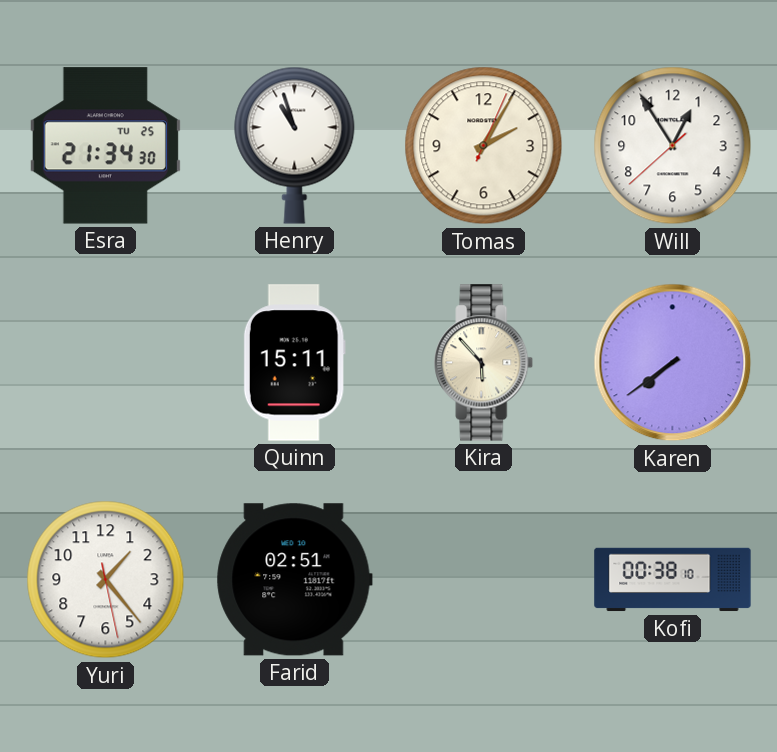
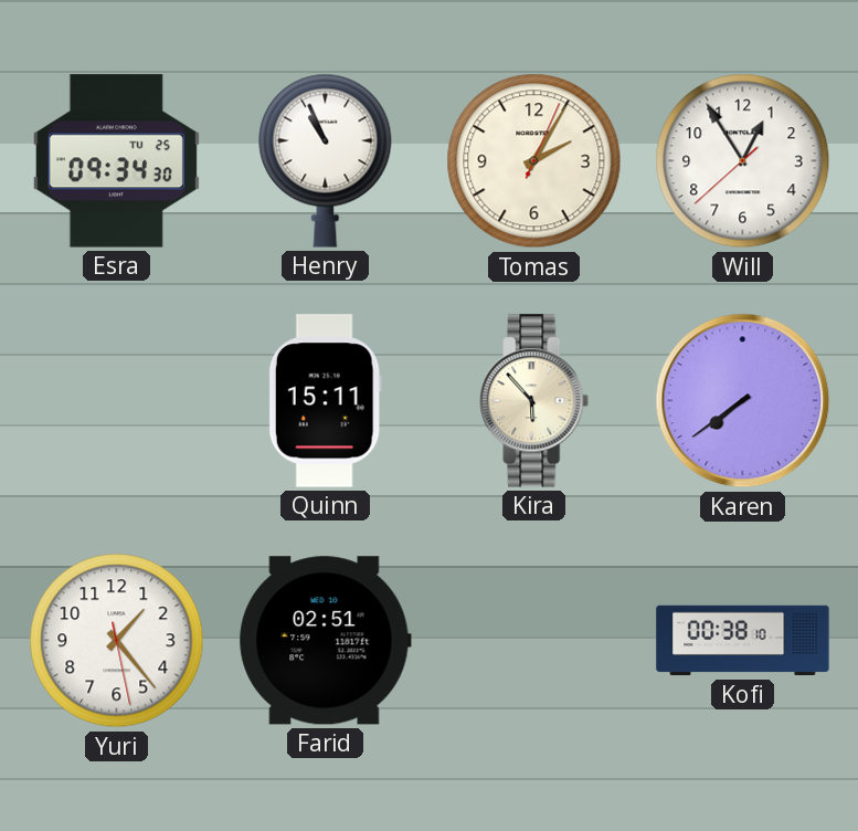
Esra: 21:34 -> 09:34 (116, 161)
Henry: 10:57 -> 10:56 (326, 160)
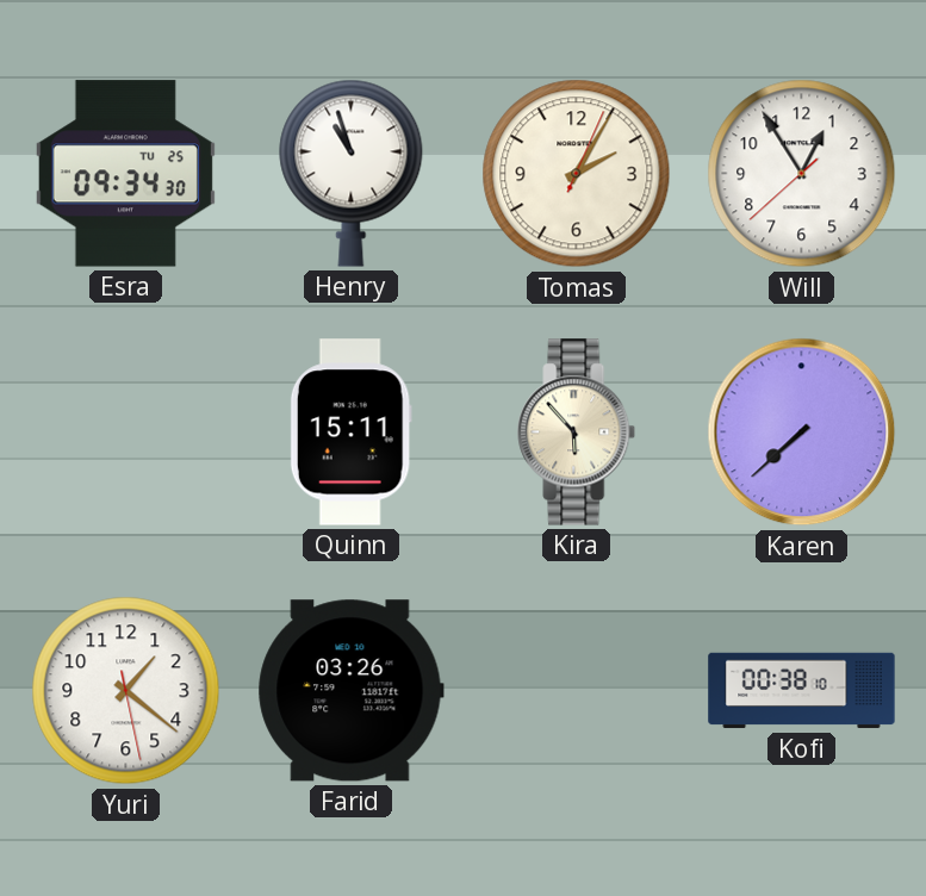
Henry: 10:56 -> 10:57 (352, 173)
Karen: 7:39 -> 7:38 (802, 433)
Yuri: 1:23 -> 1:21 (126, 691)
Farid: 02:51 -> 03:26 (350, 691)
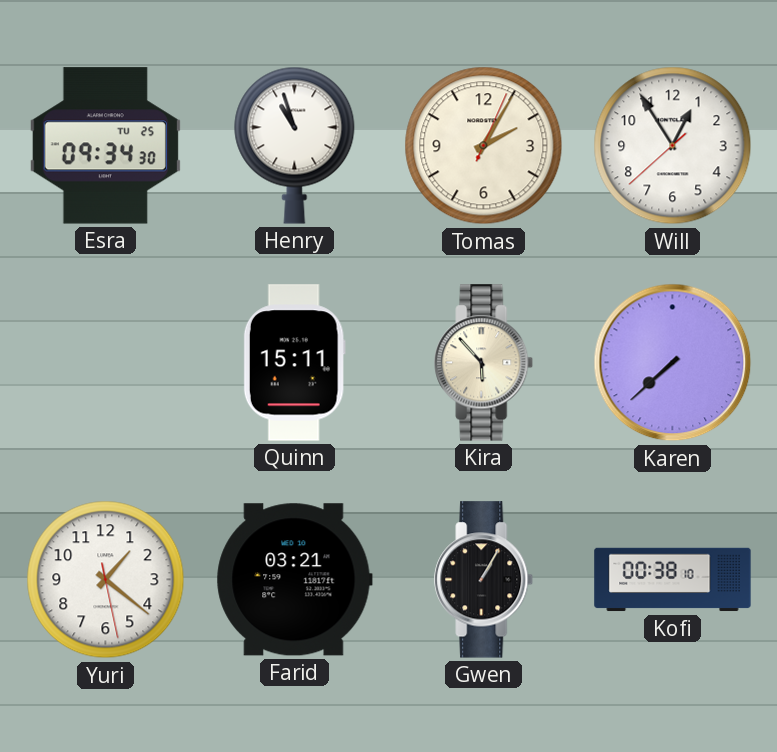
Farid: 03:26 -> 03:21 (294, 580)
Gwen: none -> 1:05 (484, 580)
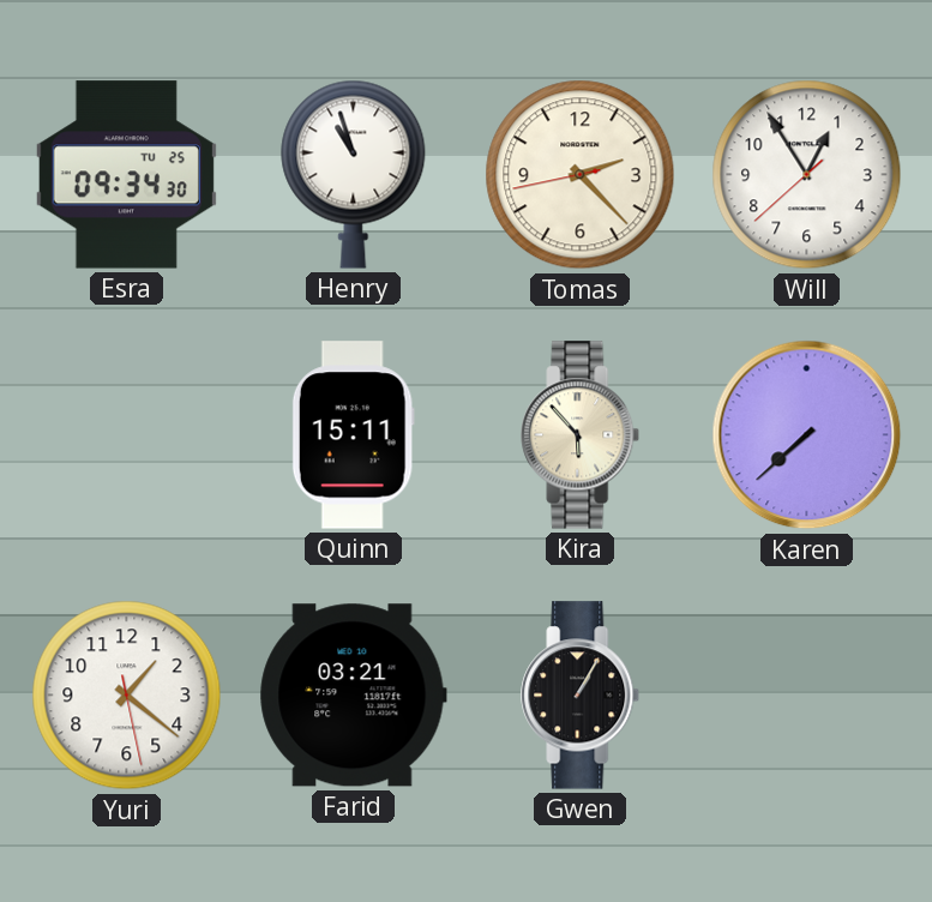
Tomas: 2:05 -> 2:22 (581, 175)
Kofi: 00:38 -> none (673, 580)
